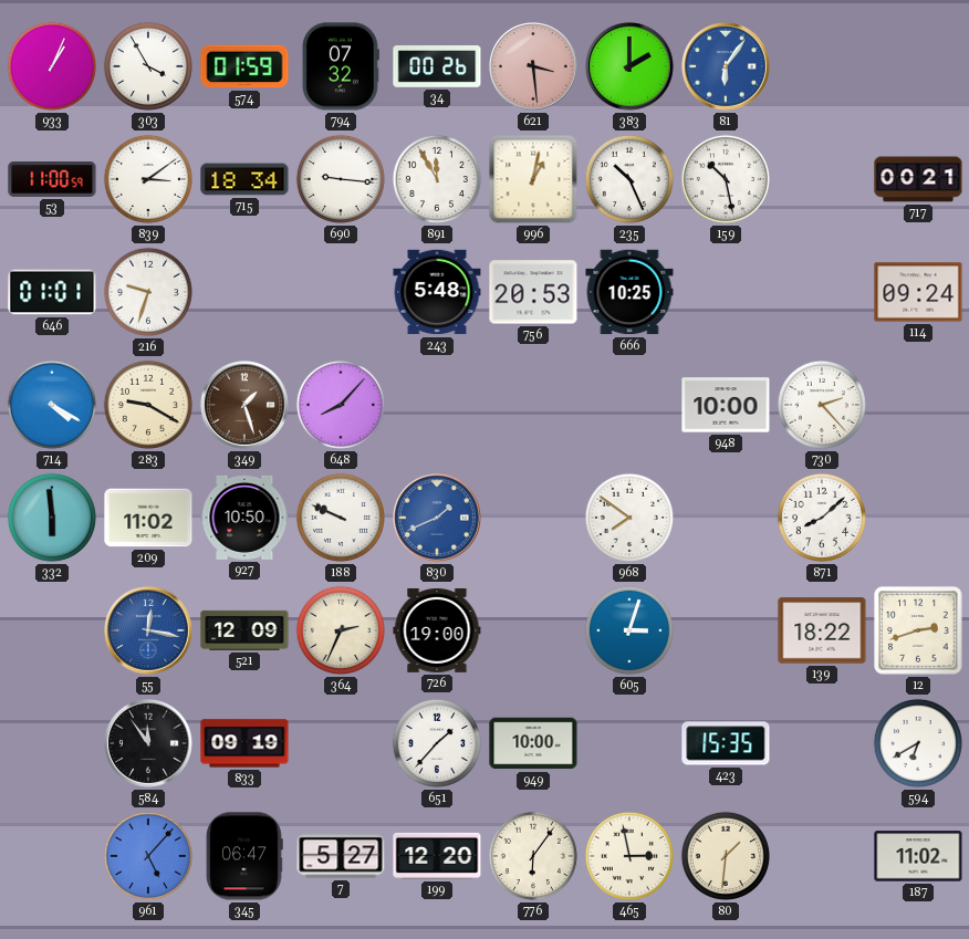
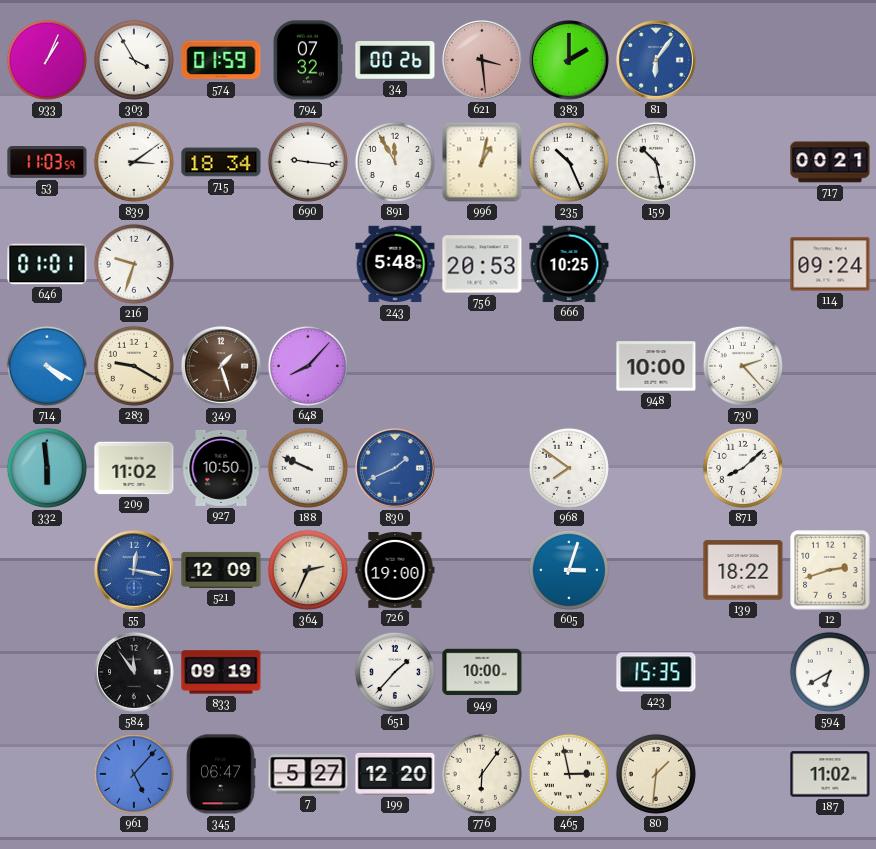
53: 11:00 -> 11:03 (47, 163)
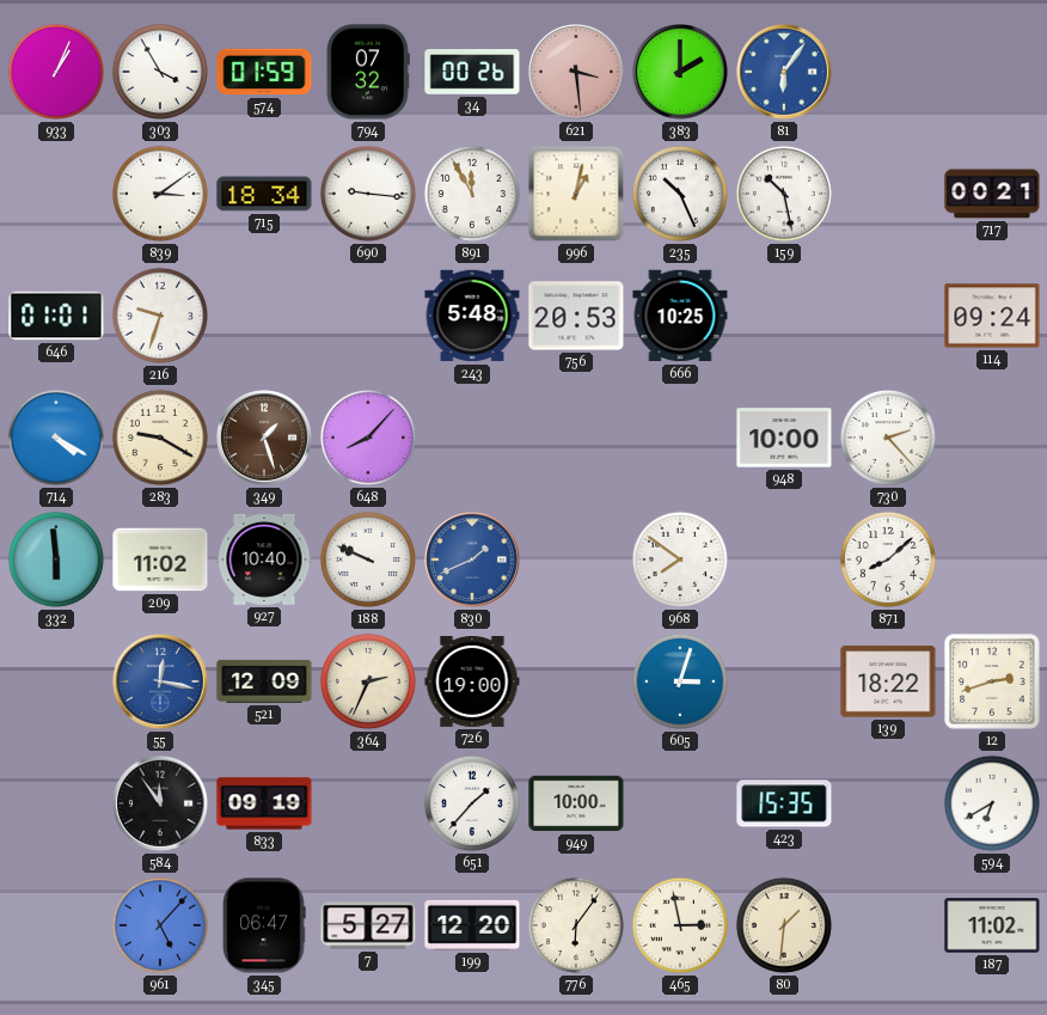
53: 11:03 -> none (47, 163)
927: 10:50 -> 10:40 (264, 560)
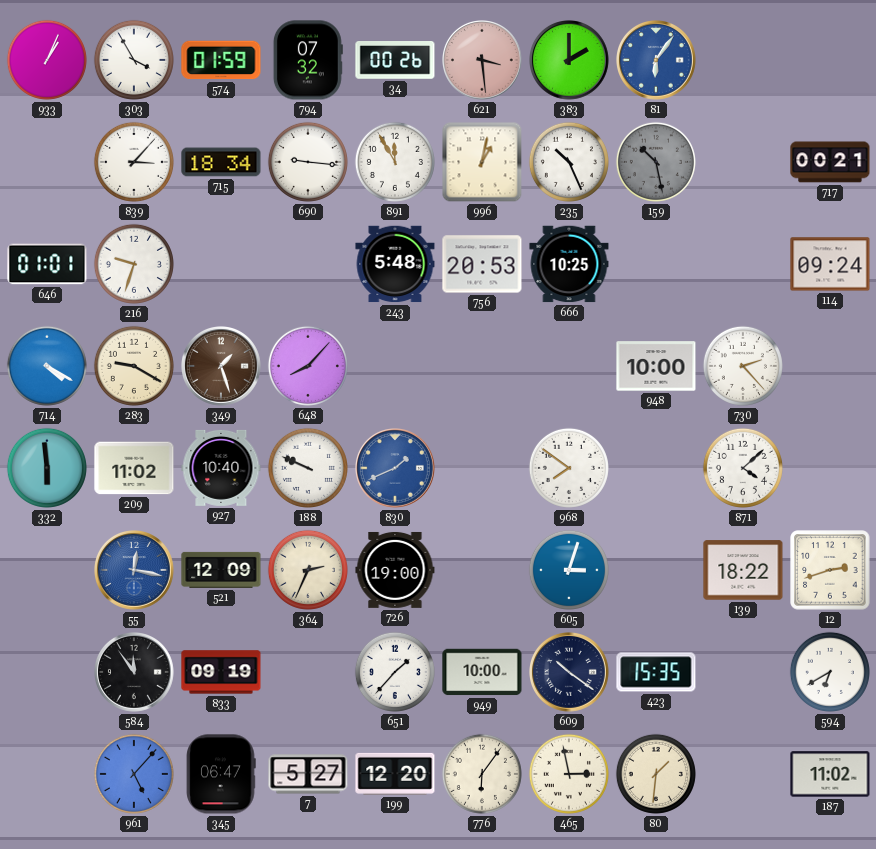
839: 3:09 -> 3:07 (134, 162)
159 dial: white -> grey (656, 162)
871: 8:08 -> 4:08 (743, 468)
609: none -> 10:21 (570, 673)
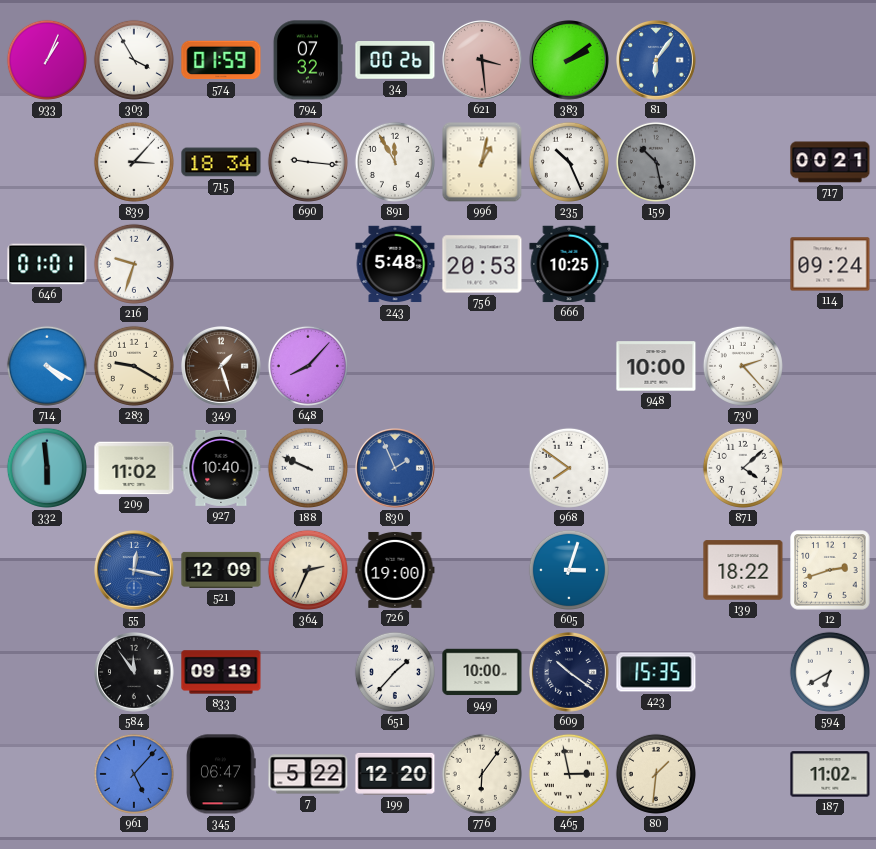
383: 2:00 -> 2:09 (570, 61)
830: 1:41 -> 1:56 (396, 469)
7: 5:27 -> 5:22 (308, 774)
